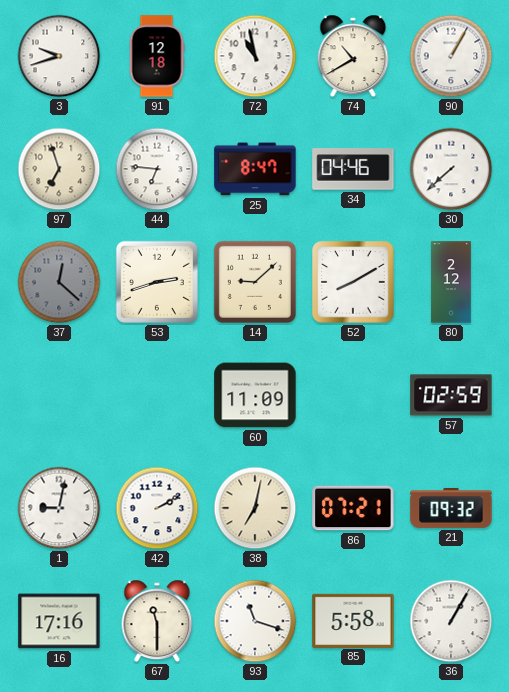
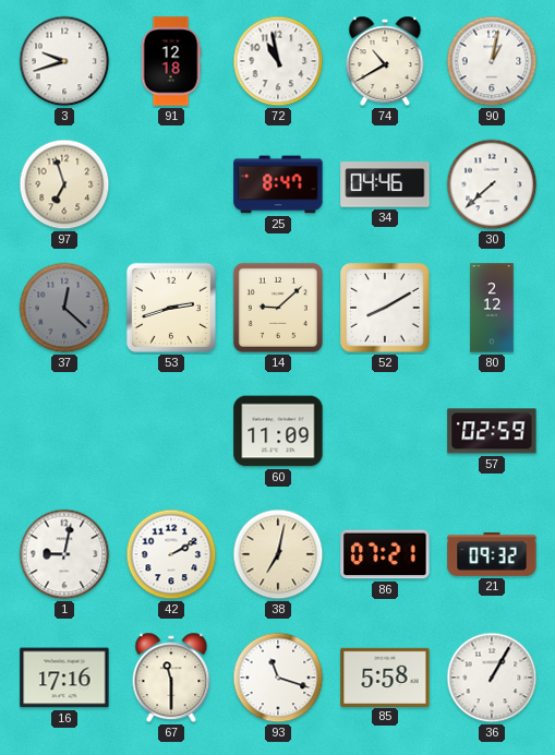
90: 1:05 -> 1:02 (492, 61)
44: 6:46 -> none (157, 169)
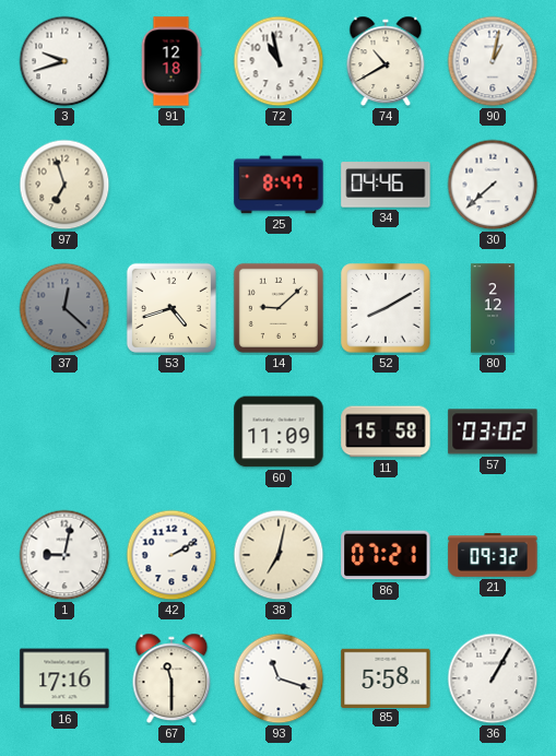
53: 2:42 -> 4:42 (171, 308)
11: none -> 15:58 (386, 432)
57: 02:59 -> 03:02 (493, 432)
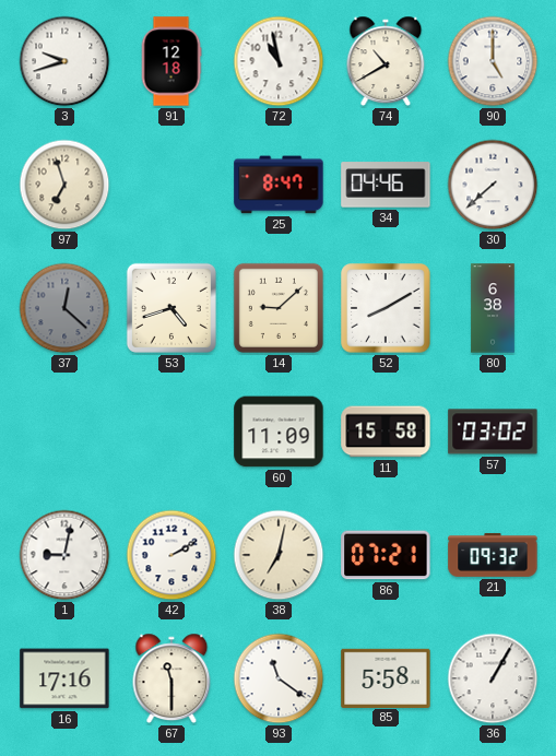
90: 1:02 -> 5:00 (493, 61)
80: 2:12 -> 6:38 (493, 308)
93: 11:18 -> 11:21 (279, 678)
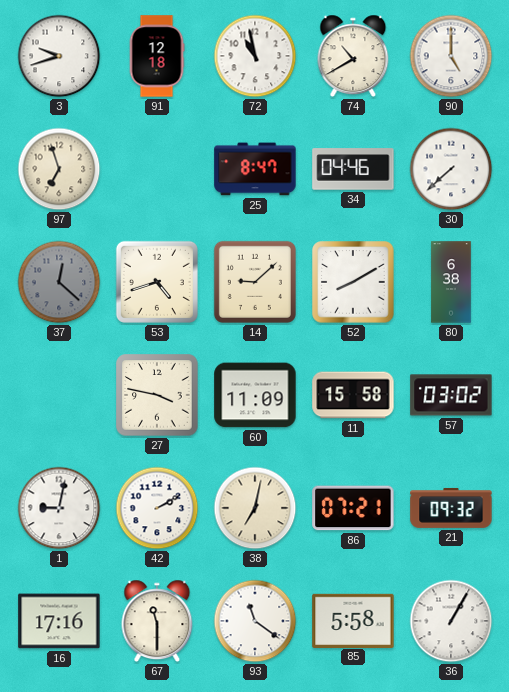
27: none -> 3:47 (157, 395)
